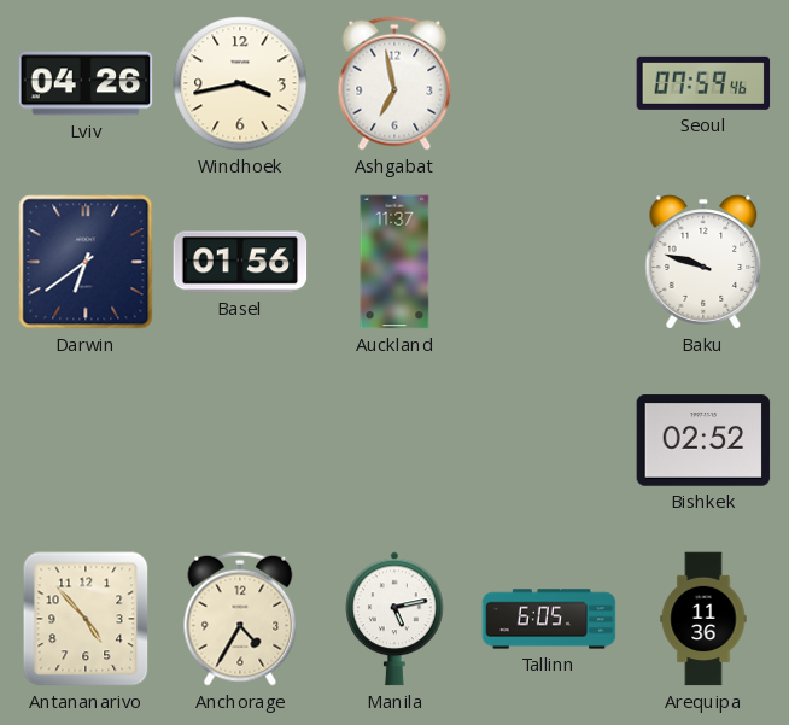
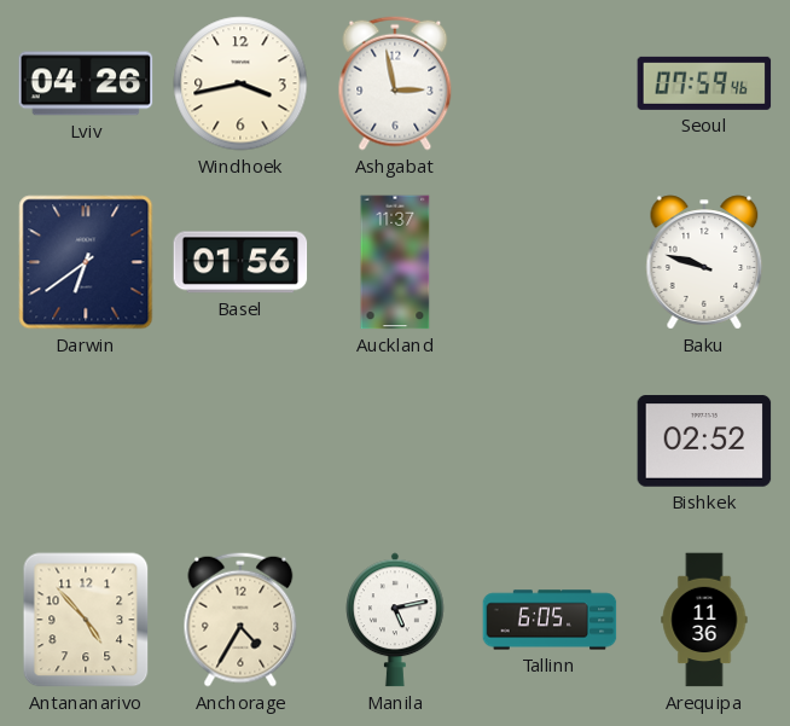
Ashgabat: 6:58 -> 2:58 (395, 83)
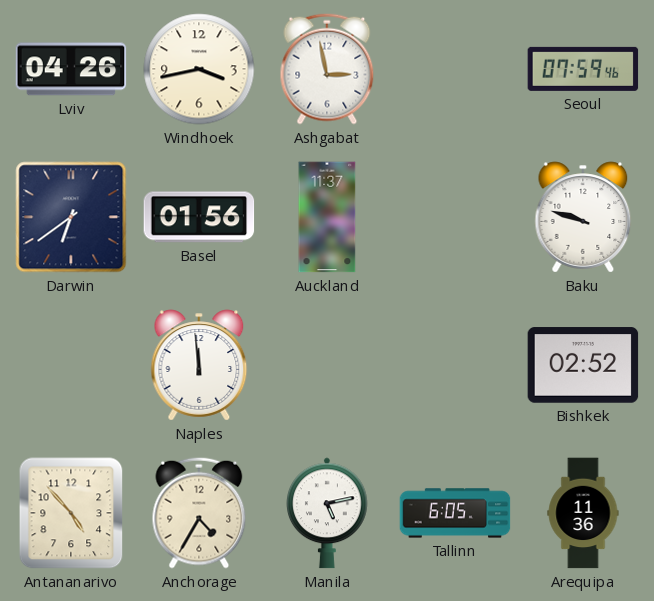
Naples: none -> 11:59 (199, 365)
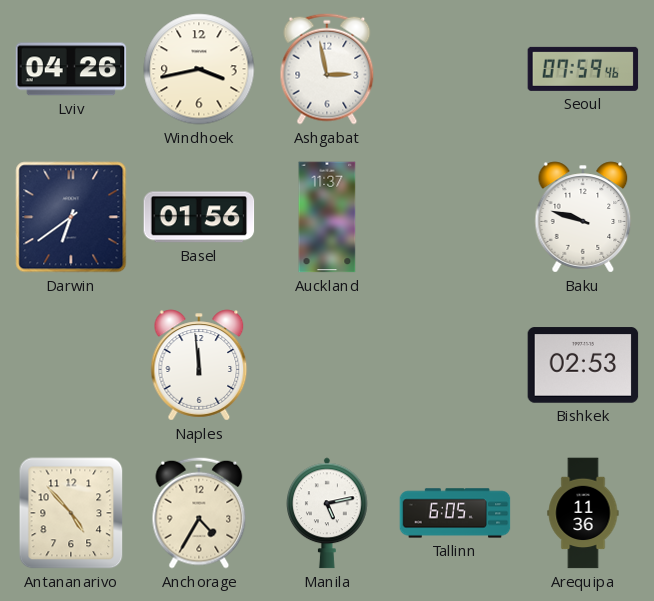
Bishkek: 02:52 -> 02:53 (583, 365)
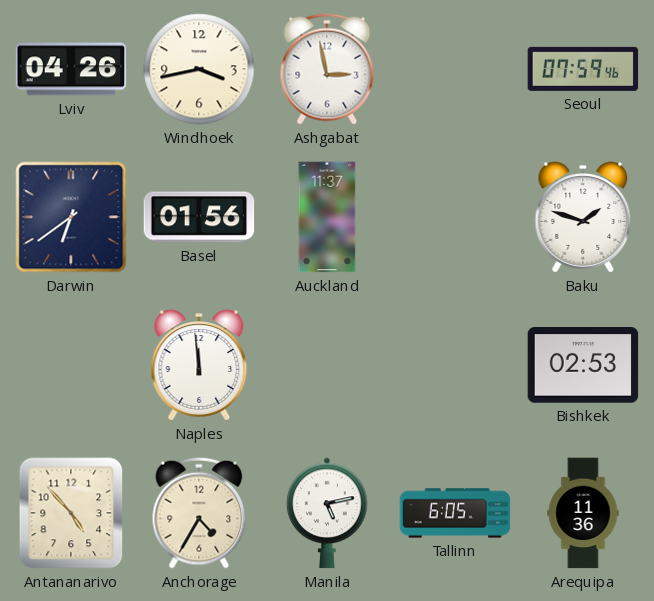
Baku: 9:48 -> 1:48 (583, 217)
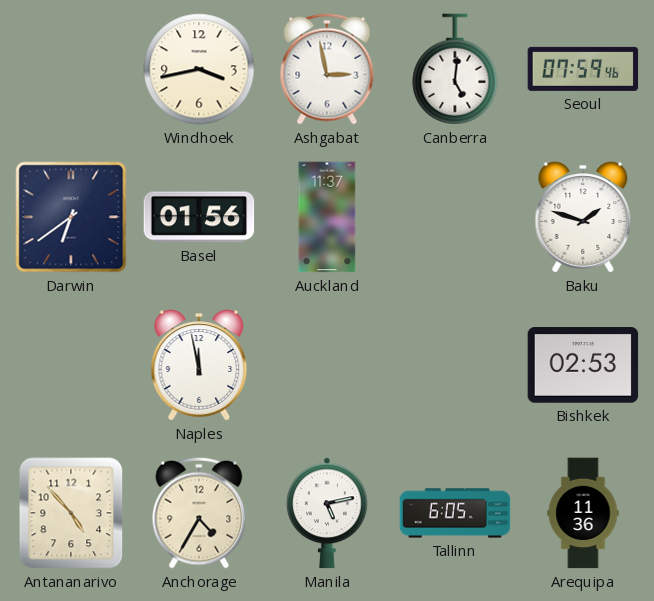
Lviv: 04:26 -> none (71, 69)
Canberra: none -> 5:01 (455, 69)
Naples: 11:59 -> 11:58 (199, 365)
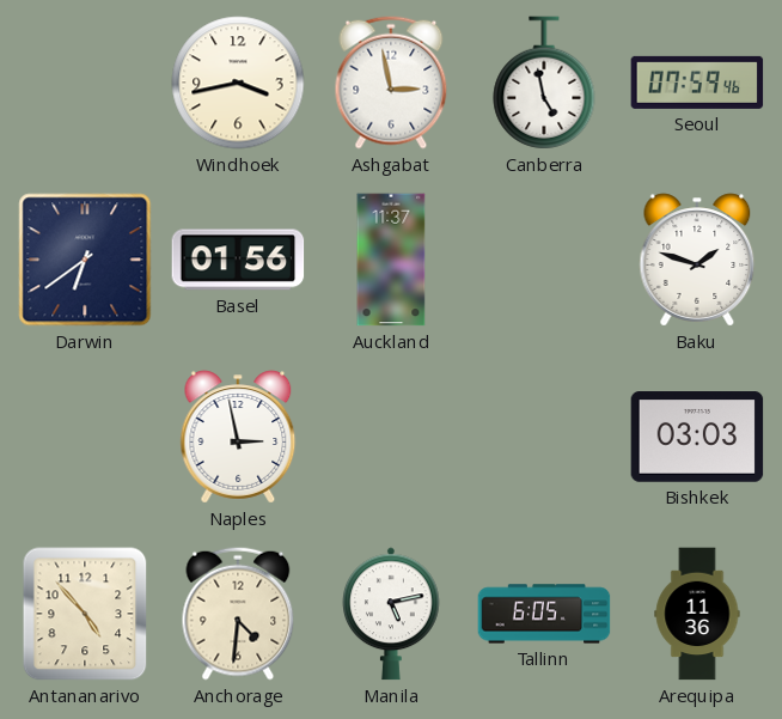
Canberra: 5:01 -> 4:58 (544, 83)
Naples: 11:58 -> 2:58 (238, 437)
Bishkek: 02:53 -> 03:03 (697, 437)
Anchorage: 4:35 -> 4:31 (238, 614)
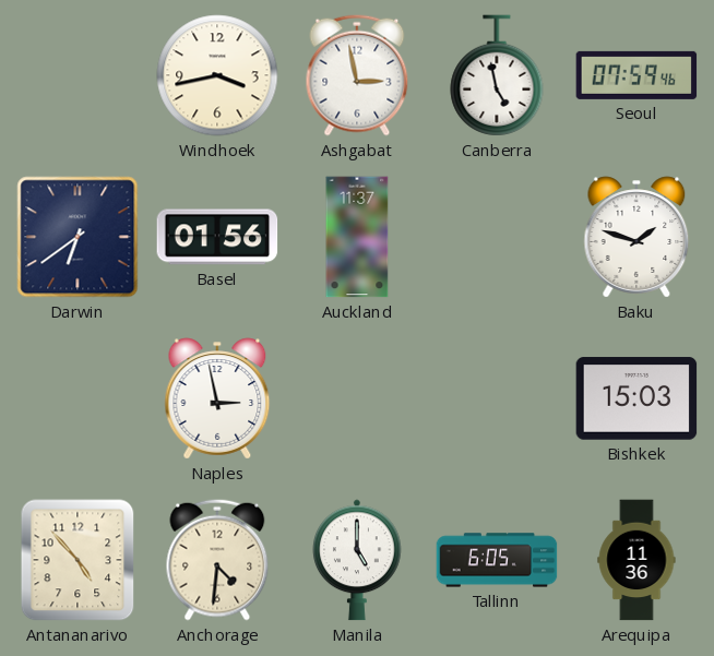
Bishkek: 03:03 -> 15:03 (636, 398)
Manila: 5:13 -> 5:00 (358, 560)
